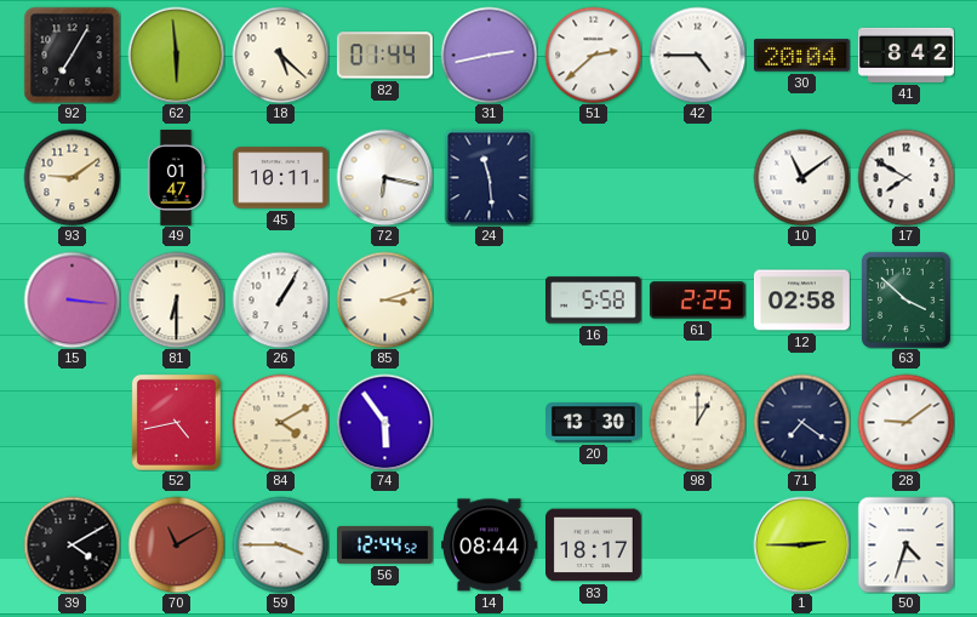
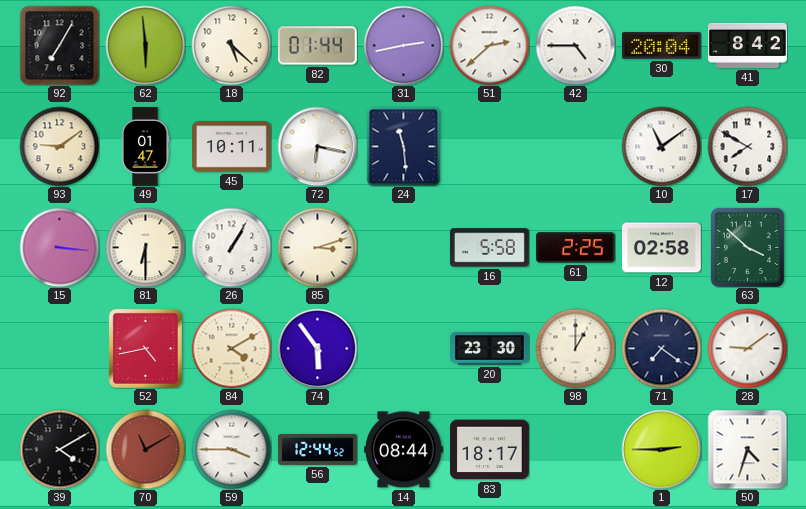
20: 13:30 -> 23:30 (490, 349)
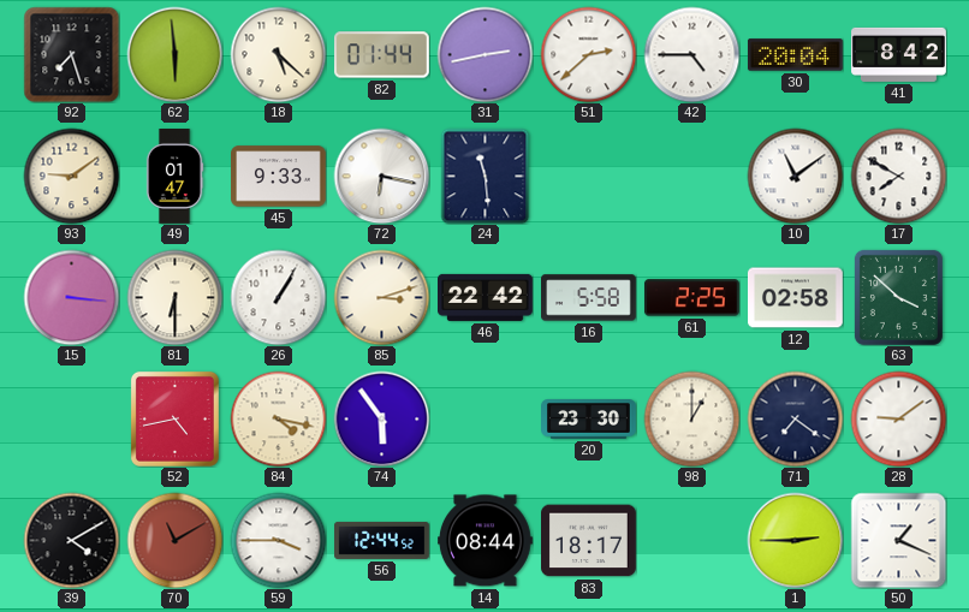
92: 7:05 -> 7:27 (71, 54)
45: 10:11 -> 9:33 (279, 177)
46: none -> 22:42 (486, 297)
84: 4:10 -> 4:17 (278, 418)
50: 4:33 -> 1:19 (898, 540)
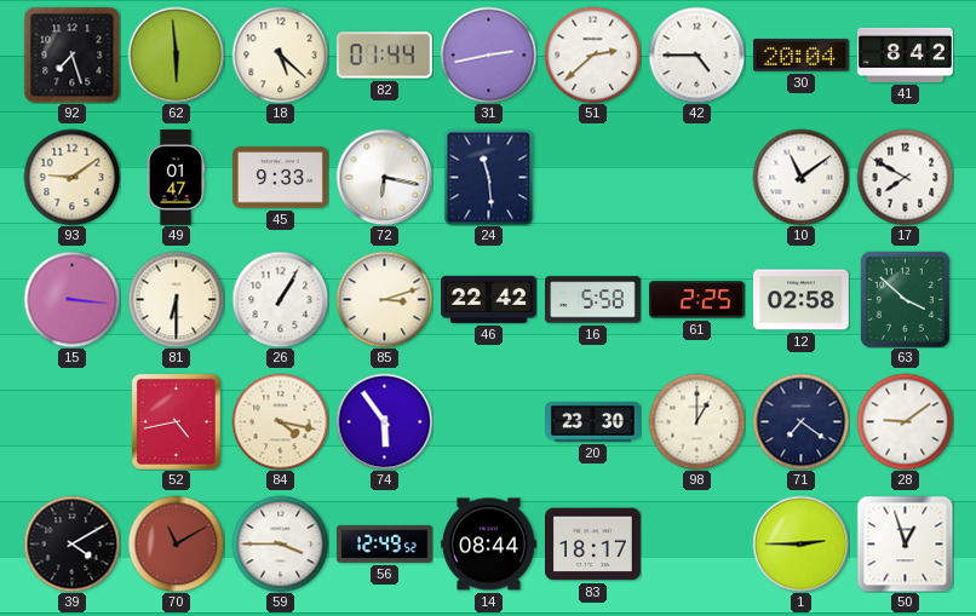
56: 12:44 -> 12:49 (385, 543)
50: 1:19 -> 12:57 (905, 543)
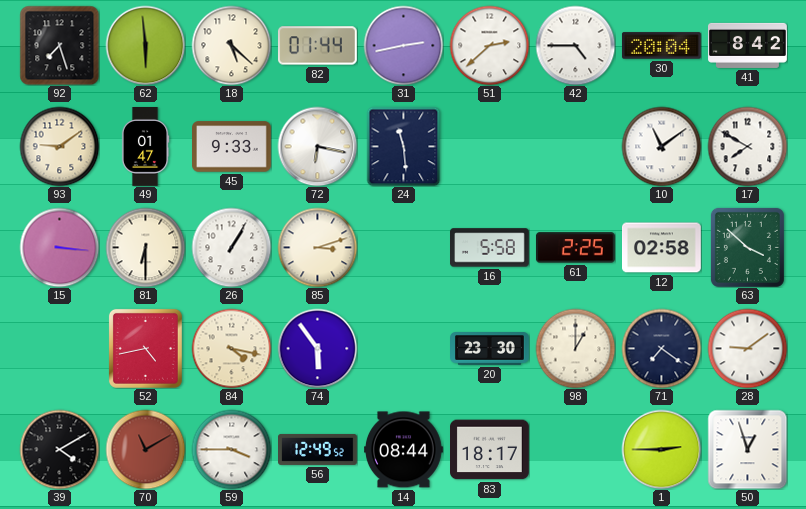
46: 22:42 -> none (489, 299)
